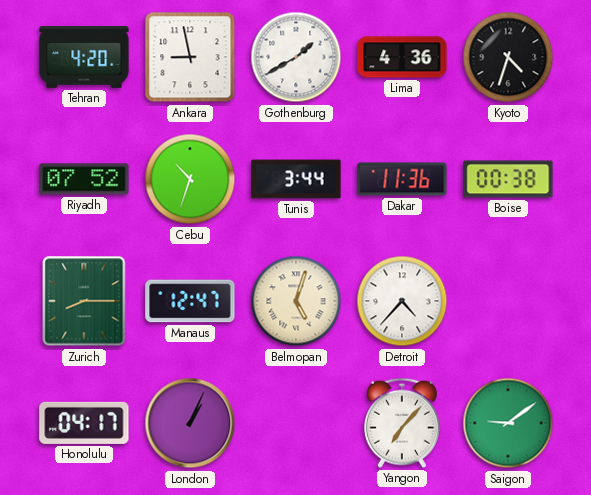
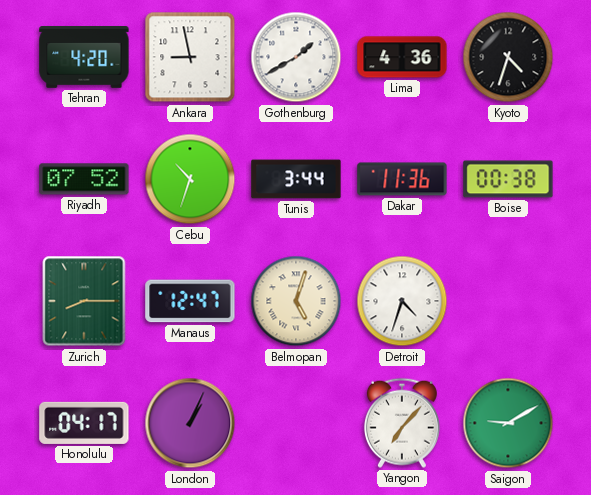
Detroit: 4:37 -> 4:33 (402, 301)
Saigon: 9:09 -> 9:10 (508, 423)
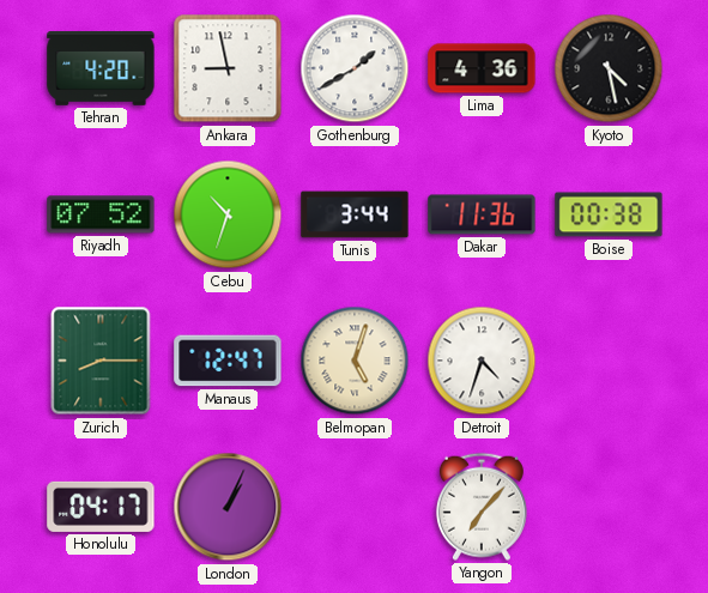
Kyoto: 4:33 -> 4:28 (609, 68)
Saigon: 9:10 -> none (508, 423)
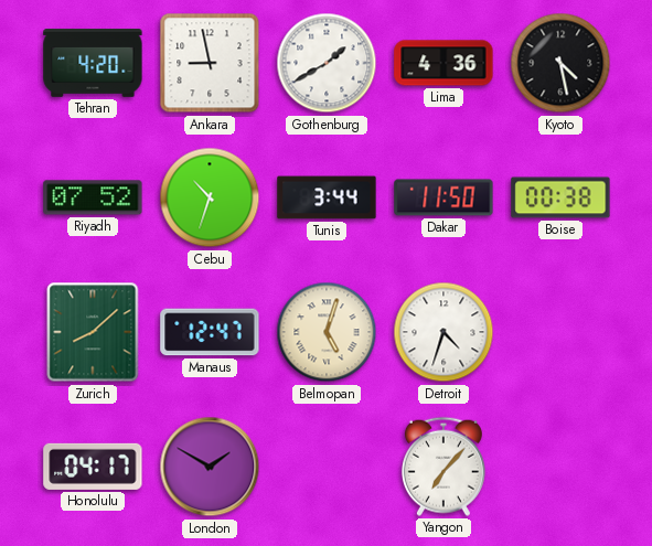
Dakar: 11:36 -> 11:50 (443, 197)
Zurich: 8:15 -> 8:08 (93, 332)
London: 1:04 -> 1:50 (210, 467)
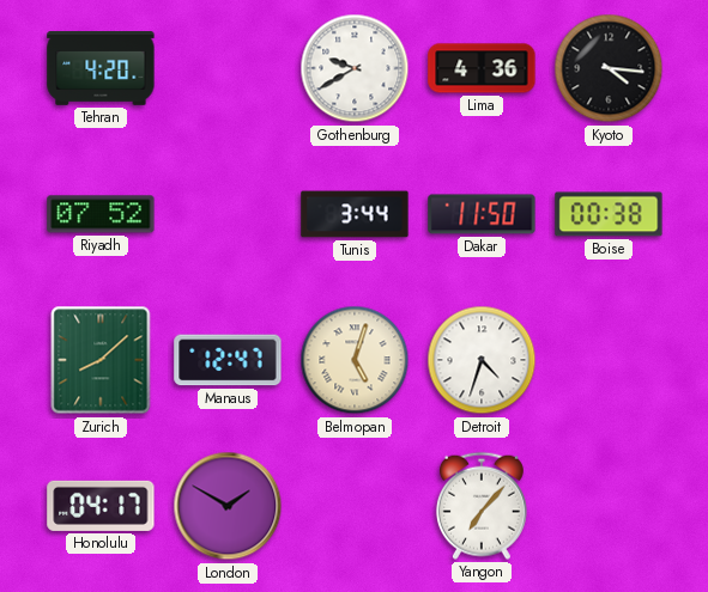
Ankara: 8:58 -> none (210, 63)
Gothenburg: 1:40 -> 9:40 (355, 68)
Kyoto: 4:28 -> 4:16 (609, 68)
Cebu: 10:33 -> none (210, 197)
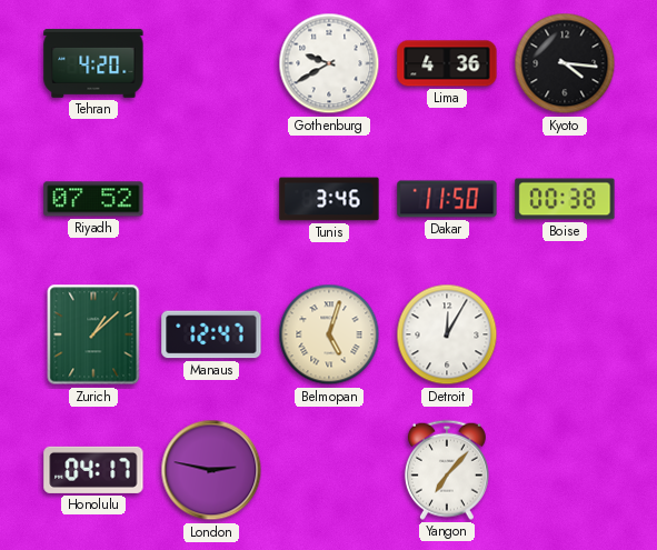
Tunis: 3:44 -> 3:46 (329, 199)
Zurich: 8:08 -> 1:08 (93, 334)
Detroit: 4:33 -> 12:05 (447, 334)
London: 1:50 -> 2:47 (211, 470)
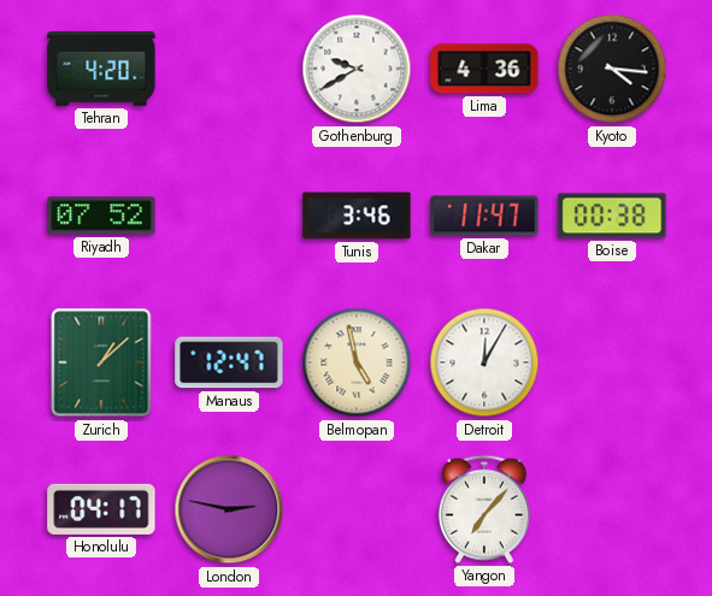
Dakar: 11:50 -> 11:47 (484, 216)
Belmopan: 5:03 -> 4:58 (357, 362)
